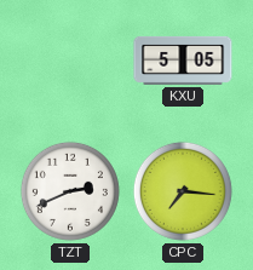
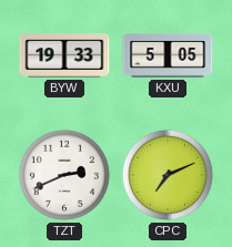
BYW: none -> 19:33 (64, 55)
CPC: 7:16 -> 7:11 (168, 175)
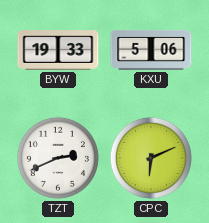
KXU: 5:05 -> 5:06 (151, 50)
CPC: 7:11 -> 6:11 (151, 158)
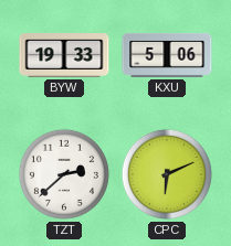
TZT: 2:41 -> 2:38 (64, 174)
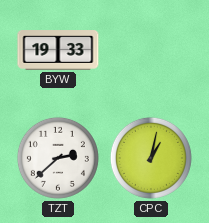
KXU: 5:06 -> none (167, 55)
CPC: 6:11 -> 1:02 (151, 158)
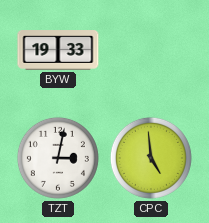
TZT: 2:38 -> 3:02 (58, 158)
CPC: 1:02 -> 4:59 (151, 158)
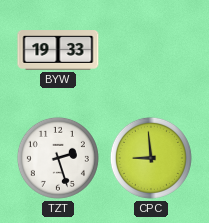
TZT: 3:02 -> 2:27 (58, 158)
CPC: 4:59 -> 8:59 (151, 158)
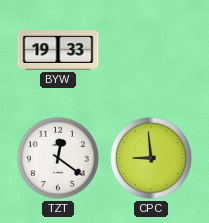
TZT: 2:27 -> 12:21 (58, 158)
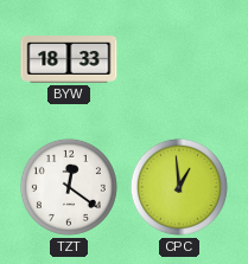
BYW: 19:33 -> 18:33 (69, 59)
CPC: 8:59 -> 12:59 (179, 187)
